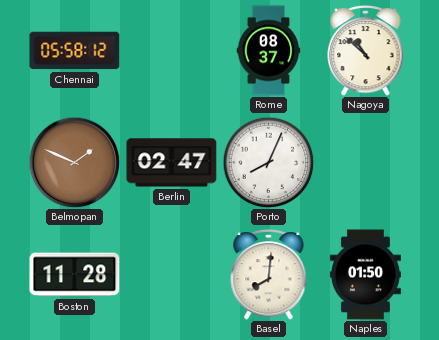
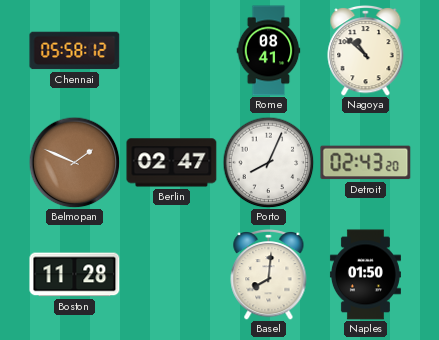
Rome: 08:37 -> 08:41 (269, 51)
Detroit: none -> 02:43 (366, 163)
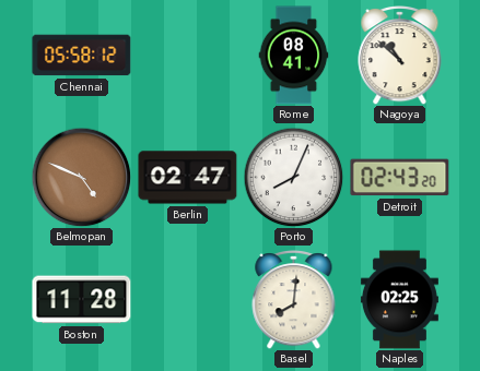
Belmopan: 1:49 -> 4:49 (81, 177)
Naples: 01:50 -> 02:25 (399, 300)
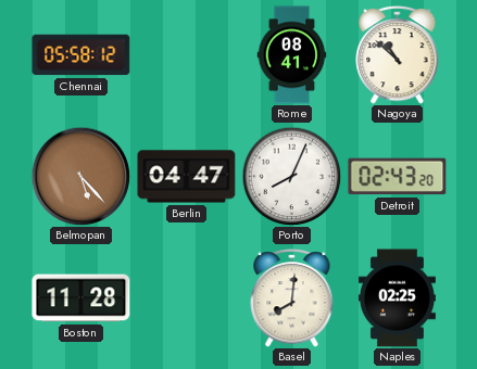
Belmopan: 4:49 -> 5:23 (80, 176)
Berlin: 02:47 -> 04:47 (187, 177)
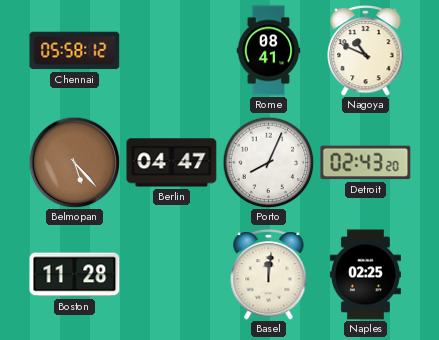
Nagoya: 10:52 -> 10:49 (366, 51)
Basel: 8:01 -> 12:01 (269, 275)
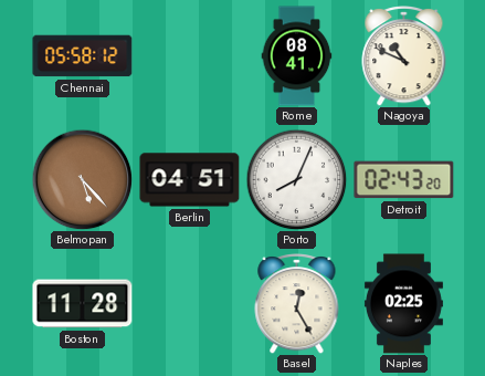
Berlin: 04:47 -> 04:51 (190, 180)
Basel: 12:01 -> 12:25 (297, 304)
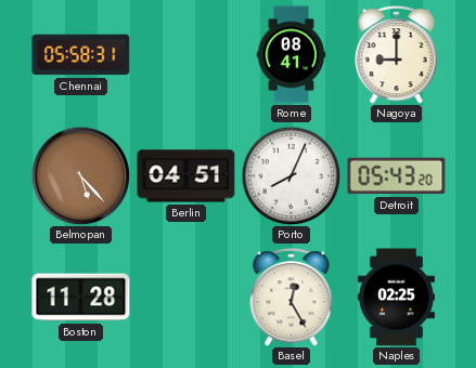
Chennai: 05:58:12 -> 05:58:31 (81, 55)
Nagoya: 10:49 -> 9:00 (397, 55)
Detroit: 02:43 -> 05:43 (397, 176)
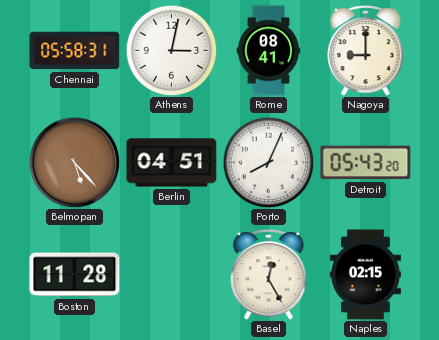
Athens: none -> 3:02 (171, 50)
Naples: 02:25 -> 02:15 (365, 275)
